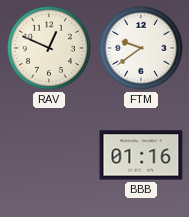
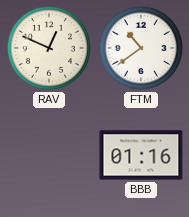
FTM: 9:39 -> 10:39 (141, 48)
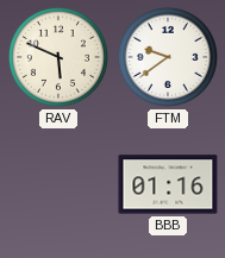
RAV: 12:49 -> 5:49 (58, 57)
FTM: 10:39 -> 9:39 (168, 57)
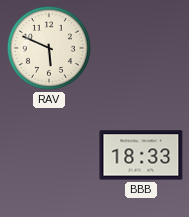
FTM: 9:39 -> none (168, 57)
BBB: 01:16 -> 18:33 (141, 155)
